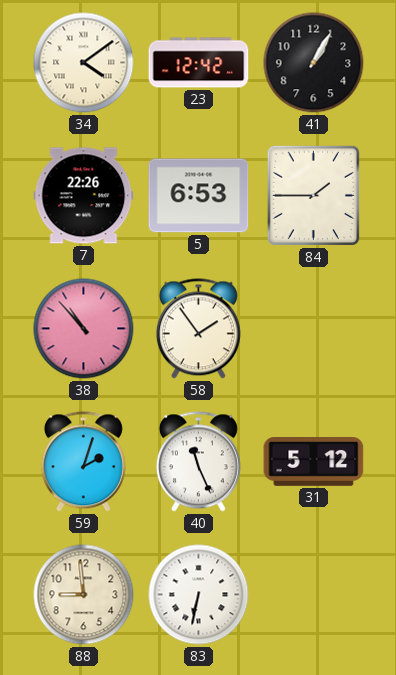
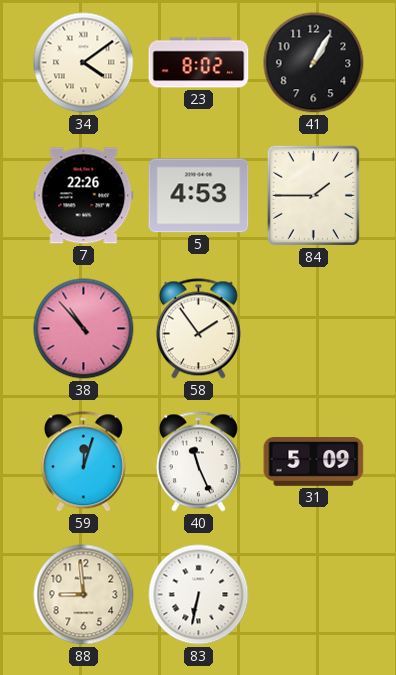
23: 12:42 -> 8:02 (199, 63)
5: 6:53 -> 4:53 (199, 196)
59: 2:03 -> 12:03 (83, 462)
31: 5:12 -> 5:09 (314, 462)
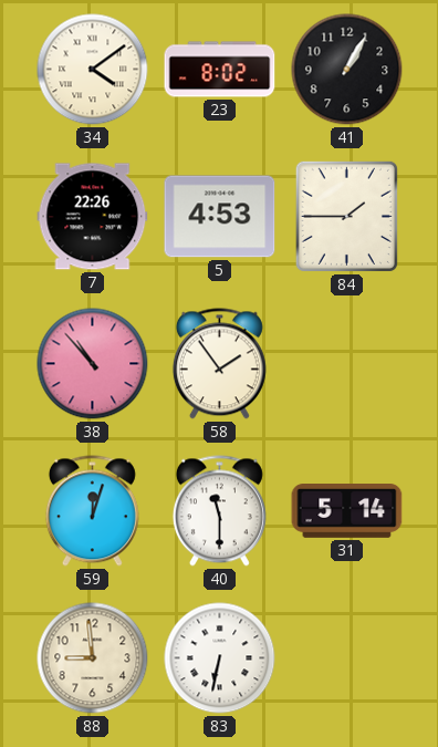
40: 11:26 -> 11:30 (219, 511)
31: 5:09 -> 5:14 (347, 511)
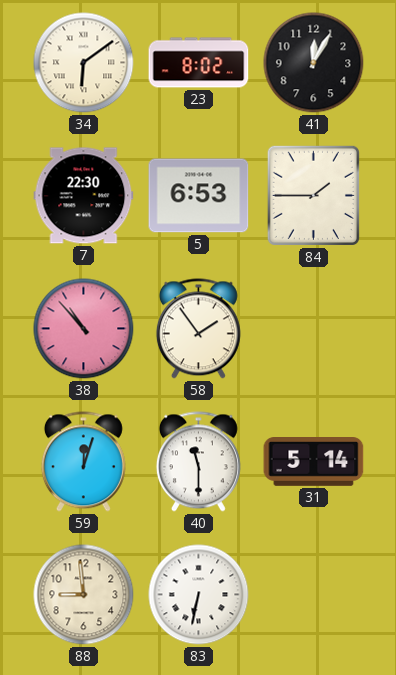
34: 4:09 -> 6:09 (84, 63)
41: 1:05 -> 12:05 (314, 63)
7: 22:26 -> 22:30 (84, 196)
5: 4:53 -> 6:53 (199, 196)
